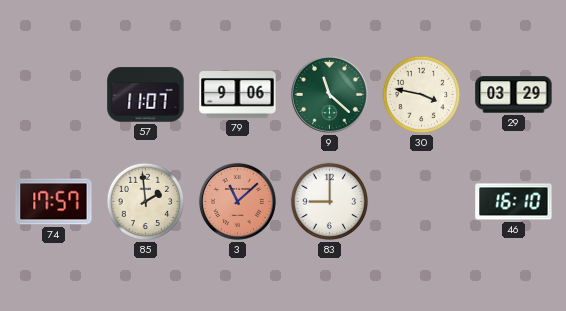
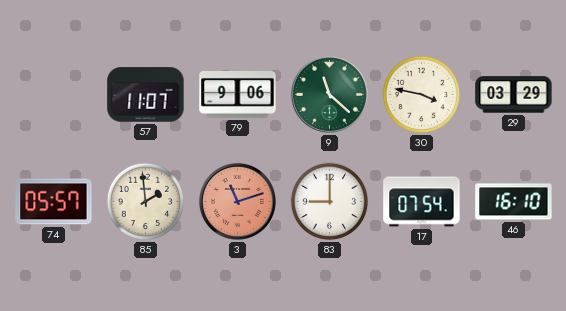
74: 17:57 -> 05:57 (54, 202)
3: 11:08 -> 11:12 (237, 201)
17: none -> 07:54 (422, 202)
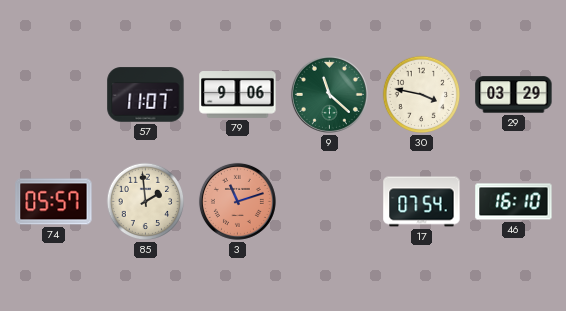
83: 9:00 -> none (330, 202)
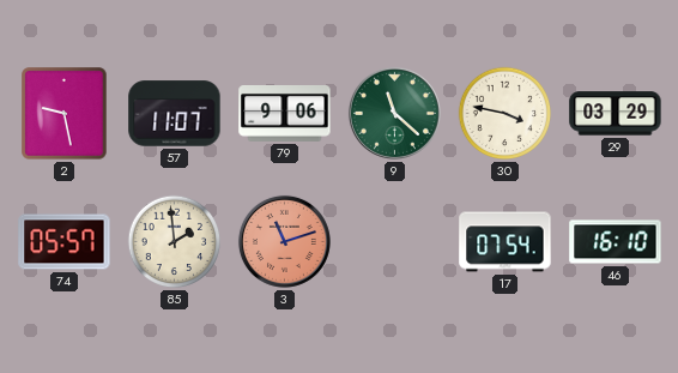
2: none -> 9:28 (65, 114)
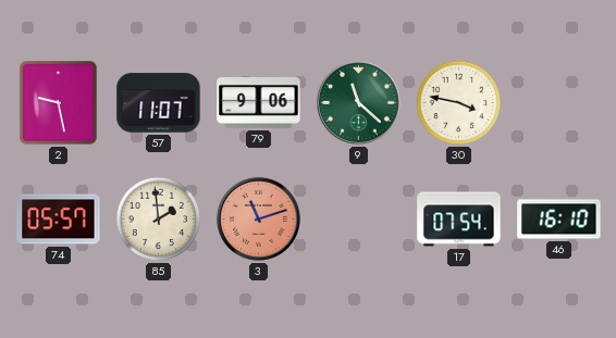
29: 03:29 -> none (616, 114)
